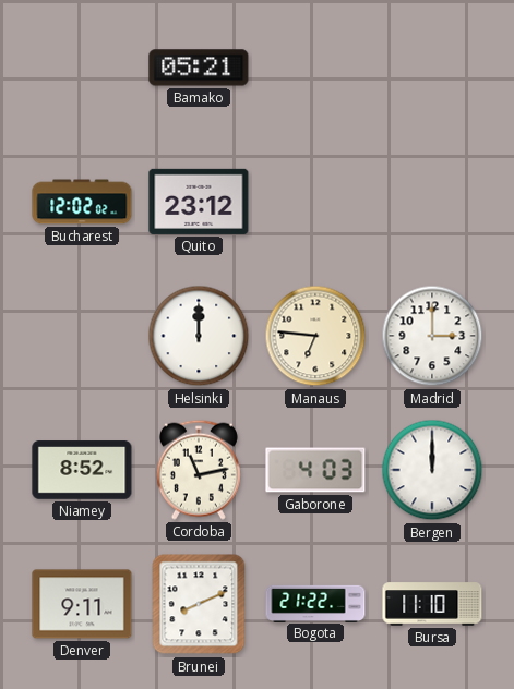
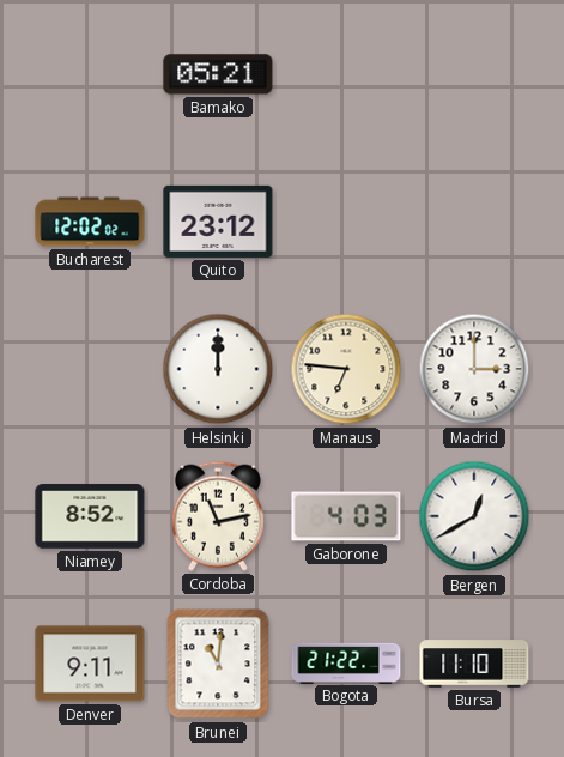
Bergen: 12:00 -> 12:40 (474, 516)
Brunei: 8:11 -> 11:01 (218, 664)
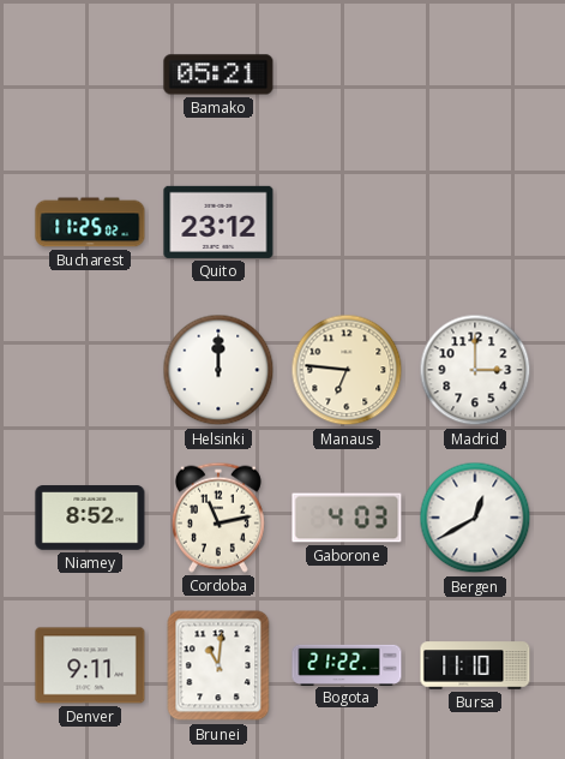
Bucharest: 12:02 -> 11:25 (90, 222)
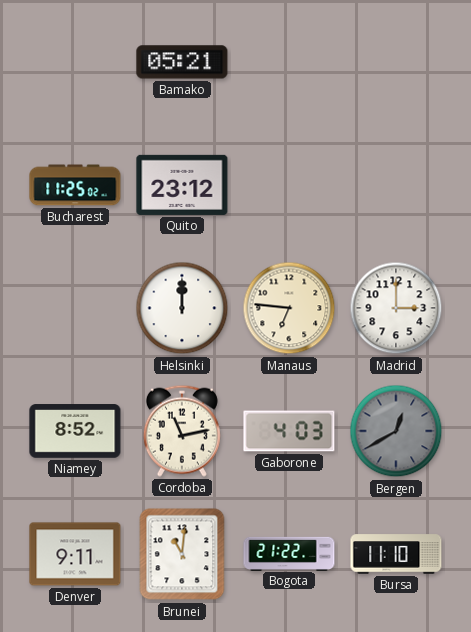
Bergen dial: white -> grey (396, 431)
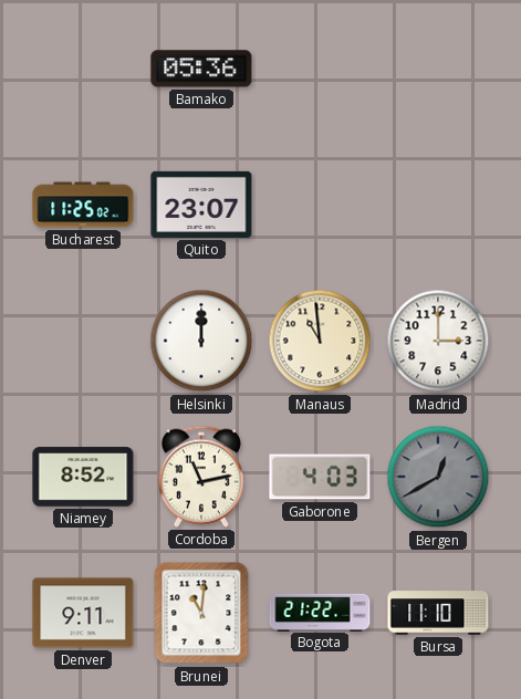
Bamako: 05:21 -> 05:36 (201, 69)
Quito: 23:12 -> 23:07 (201, 205)
Manaus: 6:46 -> 10:59 (320, 341)
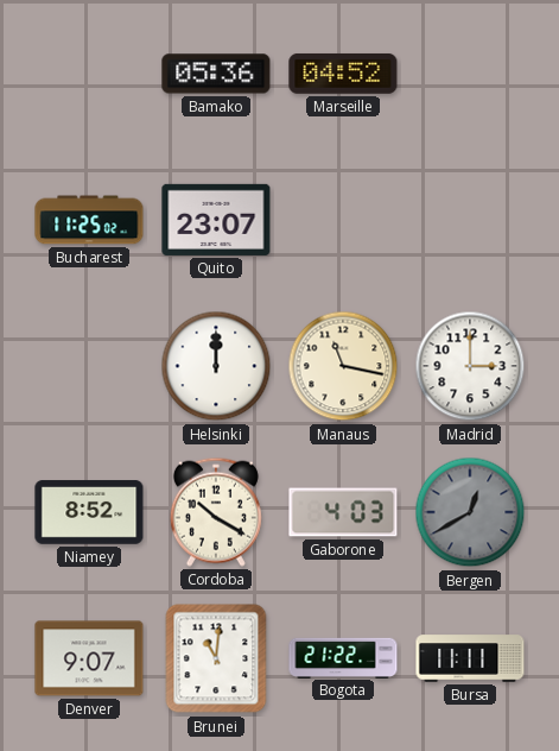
Marseille: none -> 04:52 (343, 74)
Manaus: 10:59 -> 11:17 (343, 366)
Cordoba: 11:13 -> 10:20 (216, 512)
Denver: 9:11 -> 9:07 (89, 658)
Bursa: 11:10 -> 11:11 (470, 658)
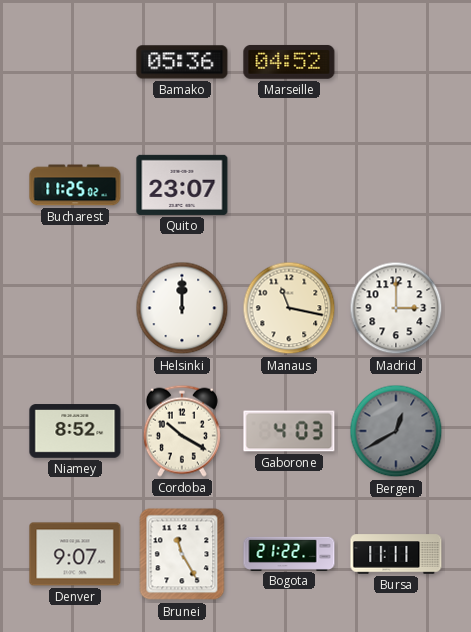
Brunei: 11:01 -> 11:25 (182, 554)
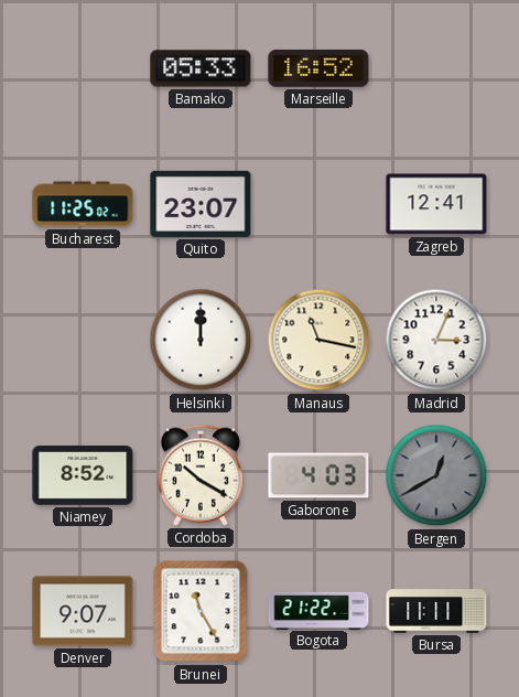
Bamako: 05:36 -> 05:33 (201, 68)
Marseille: 04:52 -> 16:52 (318, 68)
Zagreb: none -> 12:41 (436, 204)
Madrid: 3:00 -> 3:04 (436, 340)
